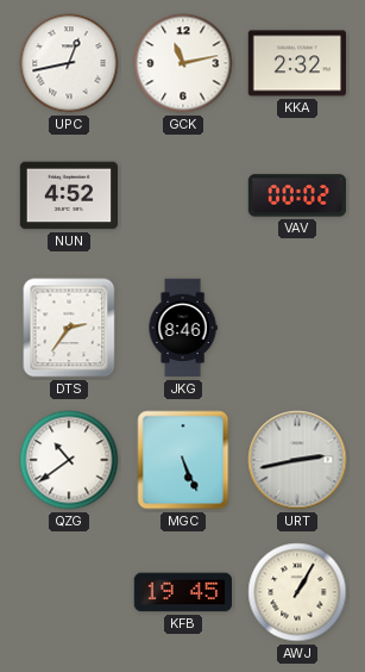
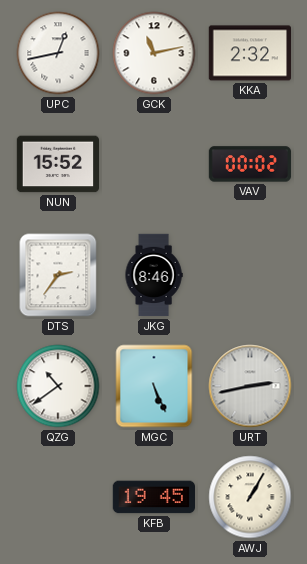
NUN: 4:52 -> 15:52 (58, 164)
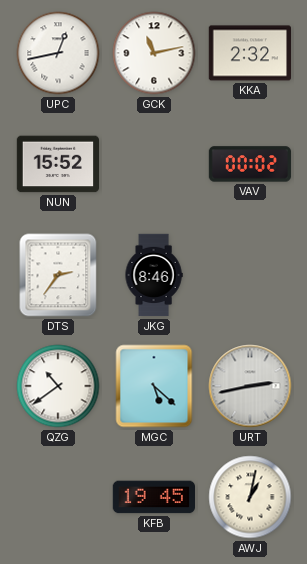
MGC: 5:26 -> 5:22 (154, 386)
AWJ: 1:05 -> 1:02 (250, 497)
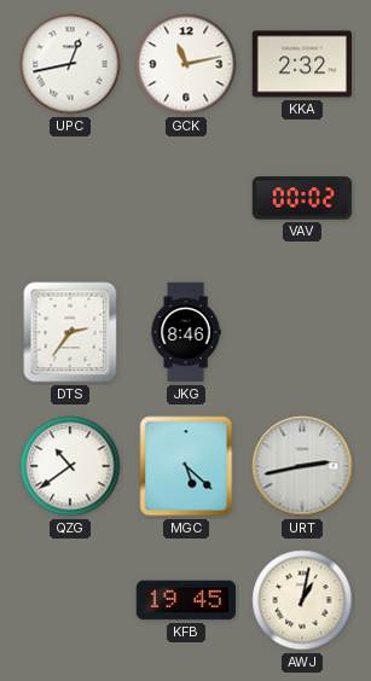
NUN: 15:52 -> none (58, 164)
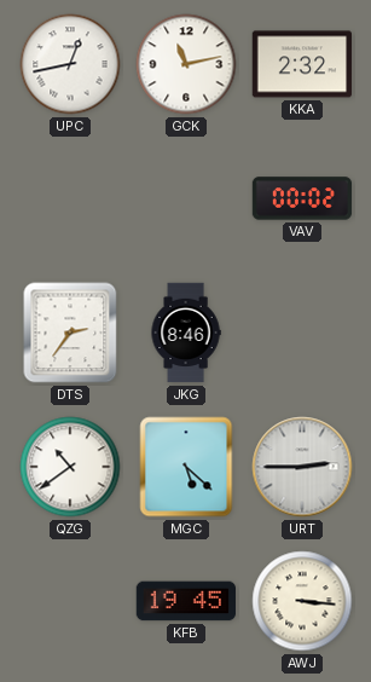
URT: 2:43 -> 2:45 (302, 467)
AWJ: 1:02 -> 3:16 (302, 601)
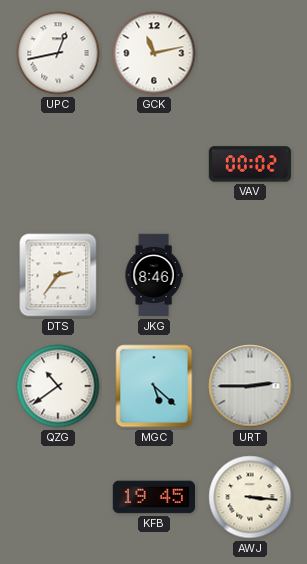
KKA: 2:32 -> none (301, 64)
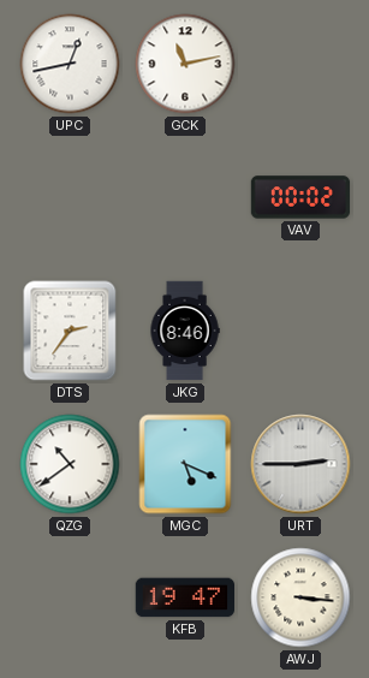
MGC: 5:22 -> 5:19 (185, 464)
KFB: 19:45 -> 19:47 (184, 597)
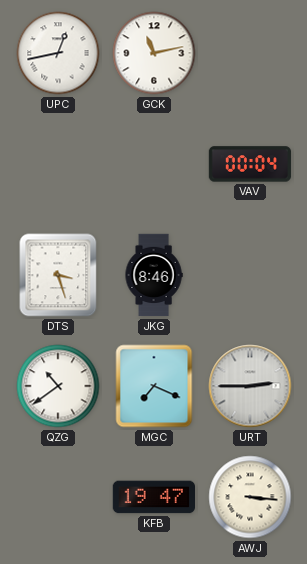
VAV: 00:02 -> 00:04 (250, 164)
DTS: 2:36 -> 3:27 (58, 275)
MGC: 5:19 -> 7:19 (154, 386)
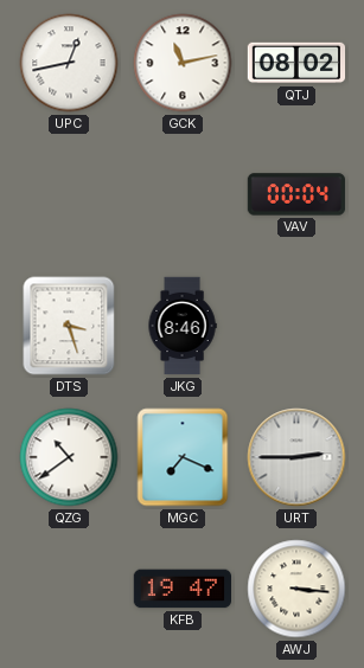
QTJ: none -> 08:02 (296, 63)
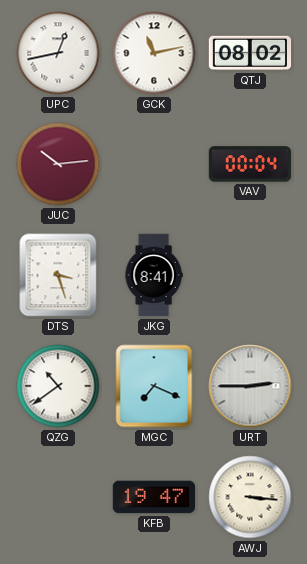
JUC: none -> 10:14 (58, 164)
JKG: 8:46 -> 8:41 (154, 275)
